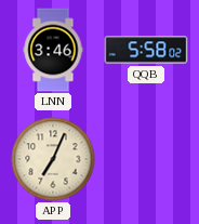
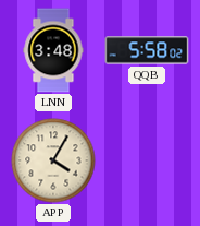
LNN: 3:46 -> 3:48 (53, 50)
APP: 7:04 -> 4:05 (53, 160)
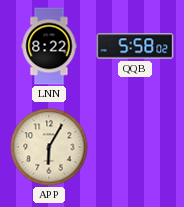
LNN: 3:48 -> 8:22 (49, 46)
APP: 4:05 -> 6:05 (49, 147)
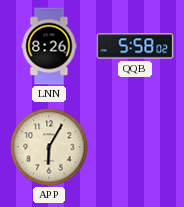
LNN: 8:22 -> 8:26 (49, 46)
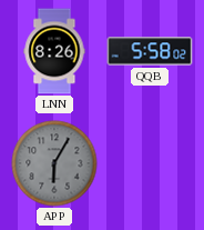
APP dial: cream -> grey (54, 163)
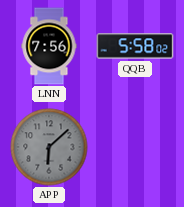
LNN: 8:26 -> 7:56 (49, 46)
APP: 6:05 -> 6:08 (49, 147)
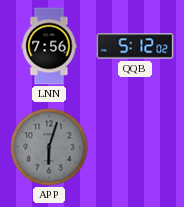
QQB: 5:58 -> 5:12 (135, 46)
APP: 6:08 -> 6:03 (49, 147)
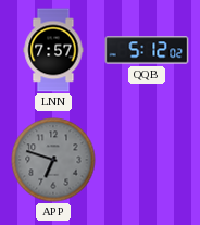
LNN: 7:56 -> 7:57 (53, 50)
APP: 6:03 -> 6:48 (53, 160)
